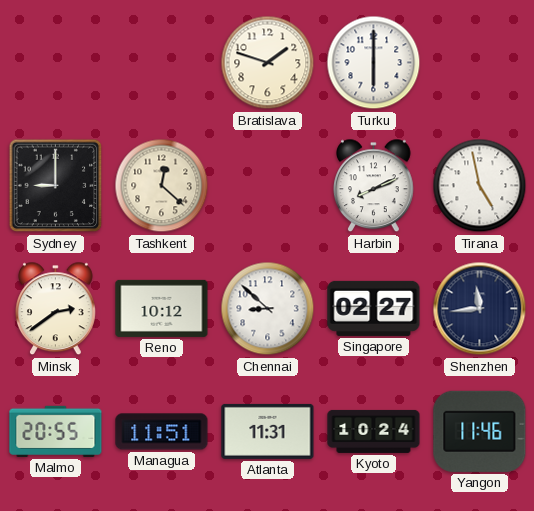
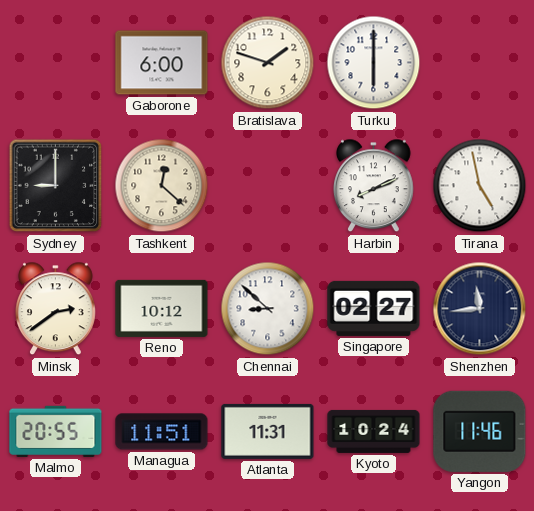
Gaborone: none -> 6:00 (162, 63)
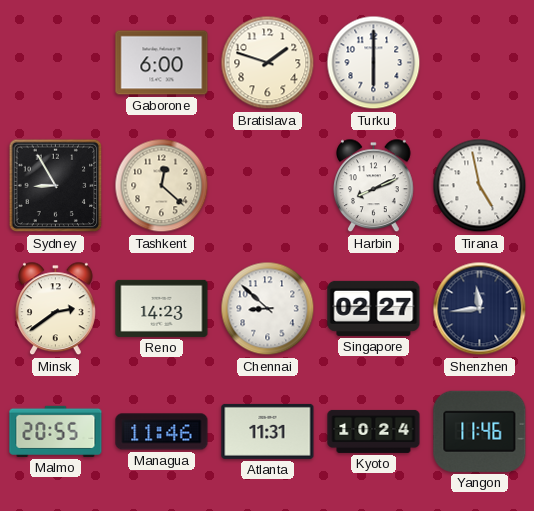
Sydney: 9:00 -> 8:55 (56, 186)
Reno: 10:12 -> 14:23 (162, 308)
Managua: 11:51 -> 11:46 (162, 432)
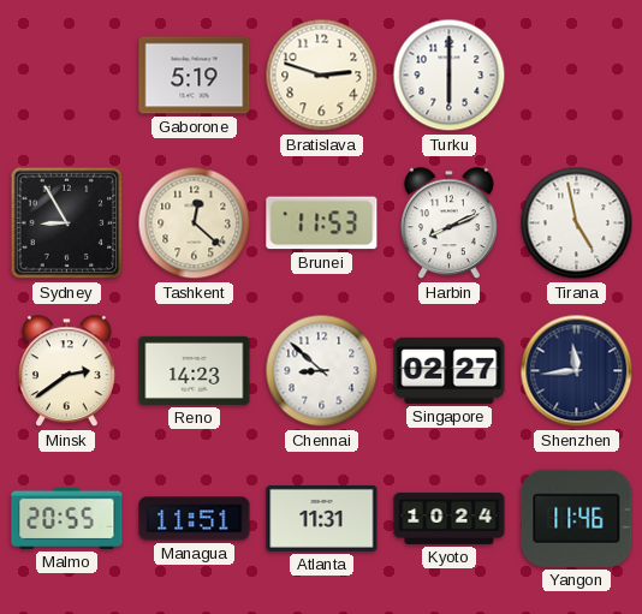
Gaborone: 6:00 -> 5:19 (195, 76)
Bratislava: 1:48 -> 2:48 (322, 76)
Brunei: none -> 11:53 (322, 223)
Managua: 11:46 -> 11:51 (195, 519)
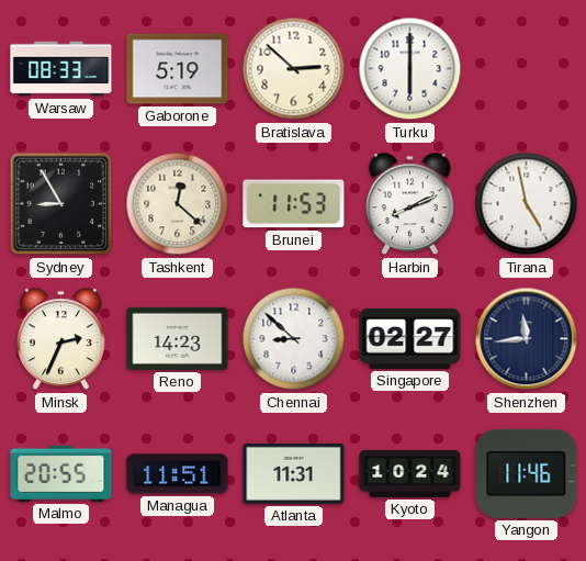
Warsaw: none -> 08:33 (61, 69)
Bratislava: 2:48 -> 2:52 (294, 69)
Minsk: 2:39 -> 2:34 (61, 339)
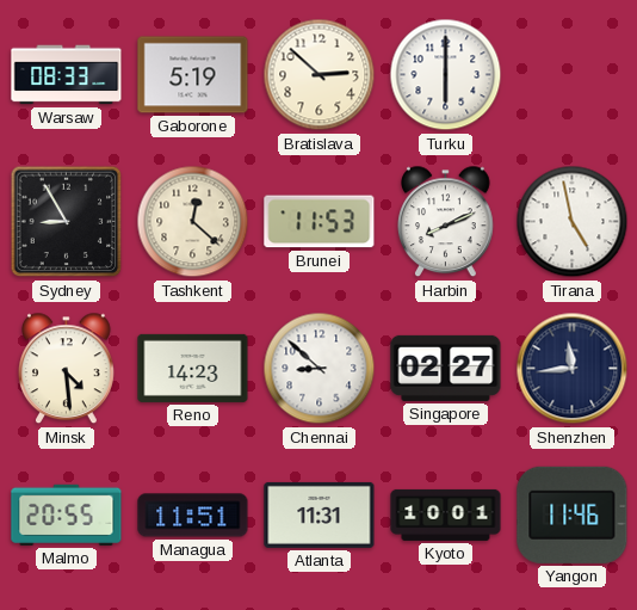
Minsk: 2:34 -> 4:29 (67, 369)
Kyoto: 10:24 -> 10:01 (446, 515)
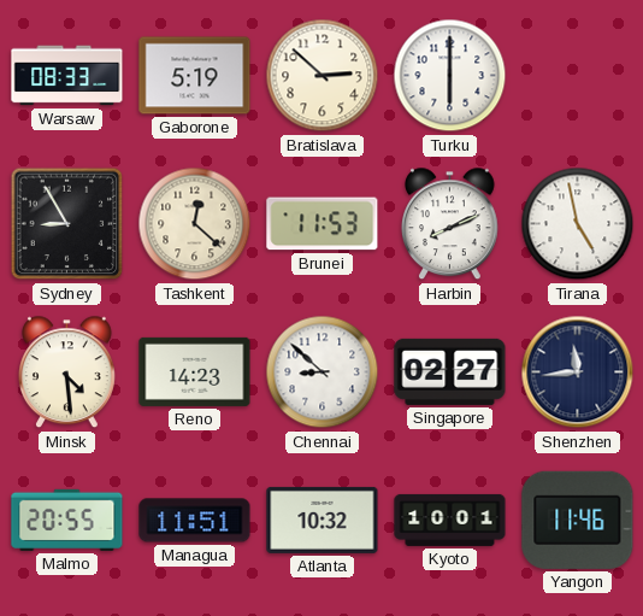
Atlanta: 11:31 -> 10:32 (323, 520)
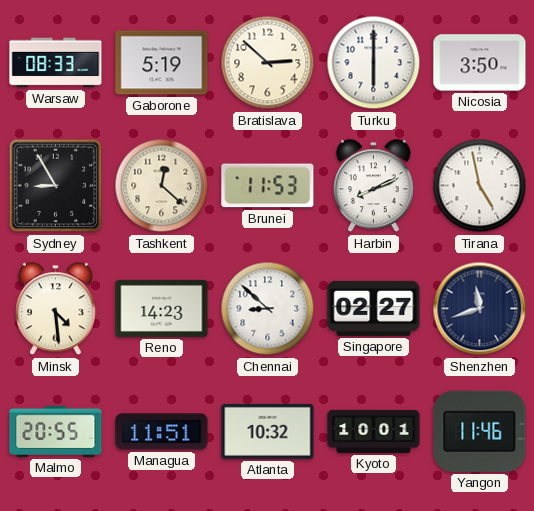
Nicosia: none -> 3:50 (480, 63)
Shenzhen: 11:44 -> 11:42 (480, 309)
